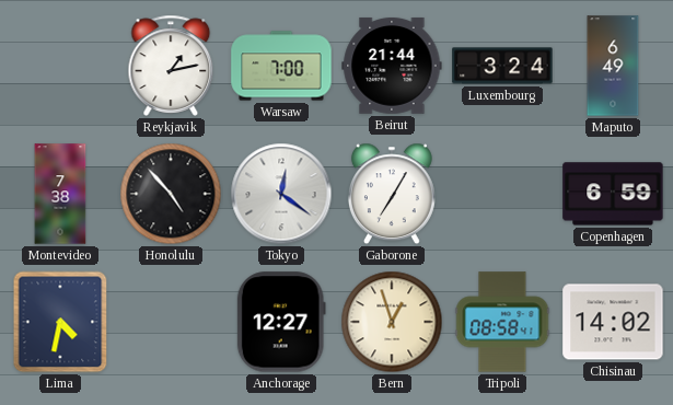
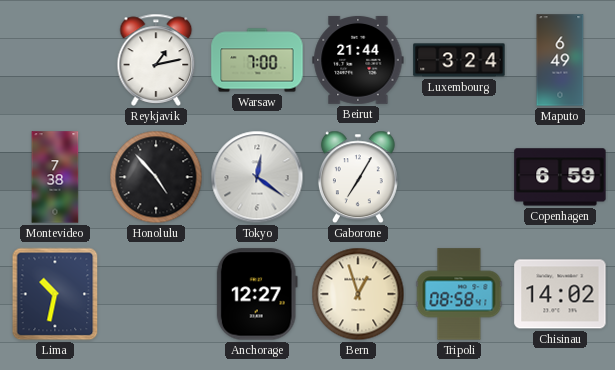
Lima: 4:32 -> 10:32 (55, 294)
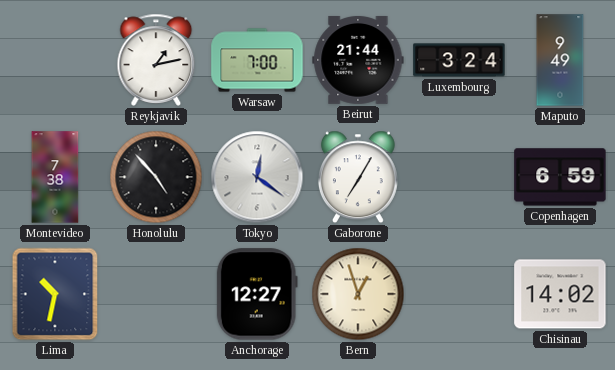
Maputo: 6:49 -> 9:49 (560, 60)
Tripoli: 08:58 -> none (459, 294)
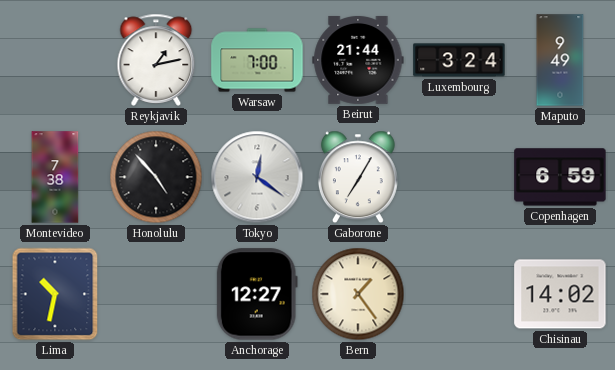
Bern: 12:57 -> 1:24 (358, 294)
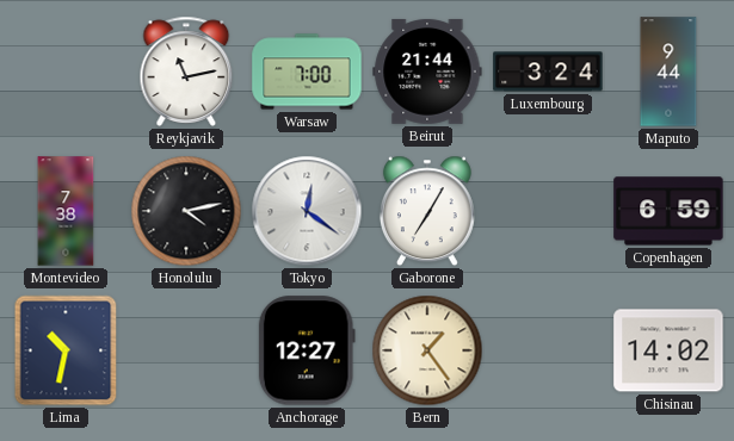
Reykjavik: 1:13 -> 11:13 (186, 72)
Maputo: 9:49 -> 9:44 (668, 72)
Honolulu: 4:53 -> 4:13 (186, 211)
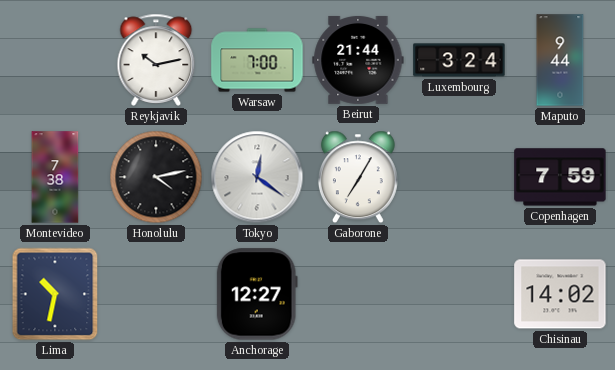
Reykjavik: 11:13 -> 10:13 (156, 60)
Copenhagen: 6:59 -> 7:59 (560, 177)
Bern: 1:24 -> none (427, 350)
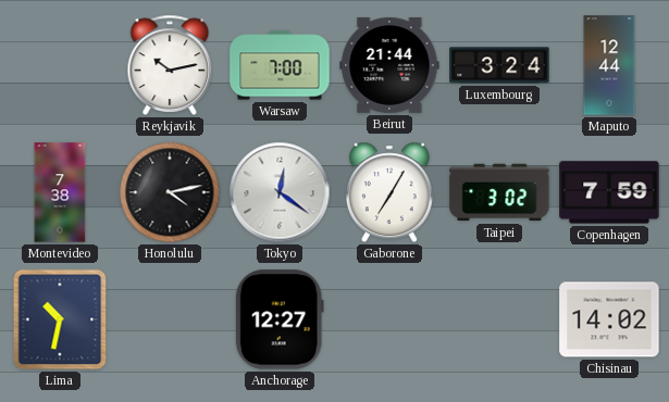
Maputo: 9:44 -> 12:44 (609, 65)
Taipei: none -> 3:02 (499, 192)
